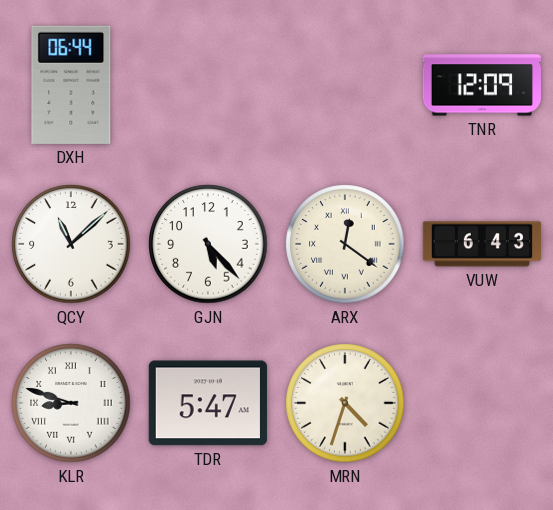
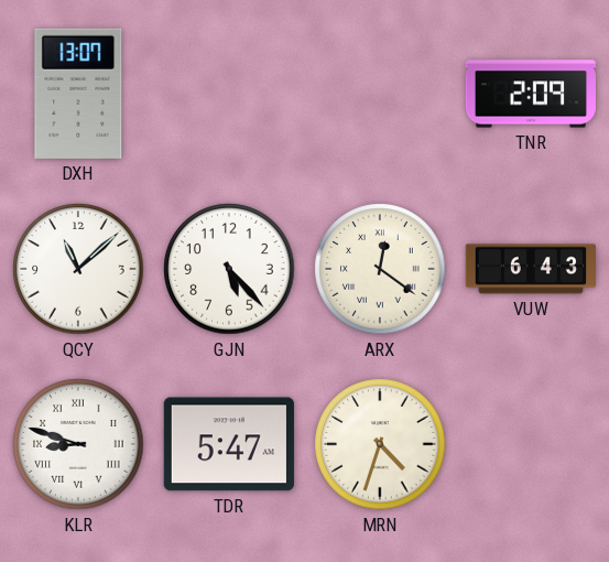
DXH: 06:44 -> 13:07 (78, 94)
TNR: 12:09 -> 2:09 (531, 94)
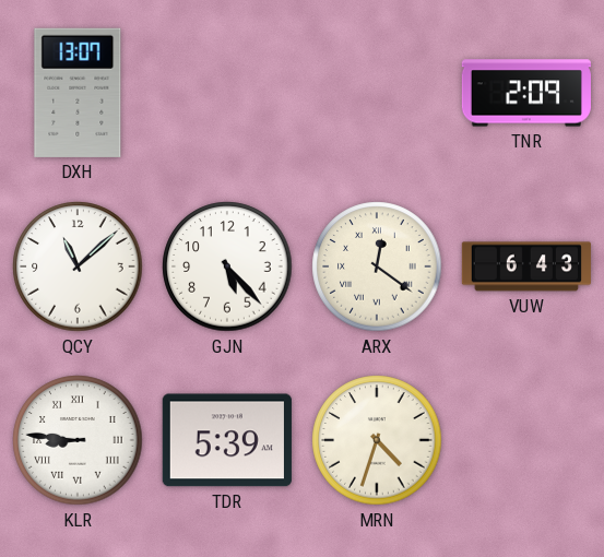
KLR: 8:48 -> 8:46 (78, 440)
TDR: 5:47 -> 5:39 (227, 440)
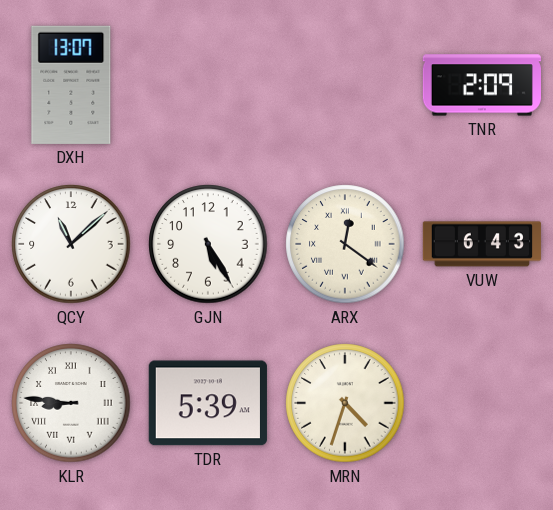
GJN: 5:23 -> 5:25 (208, 244)
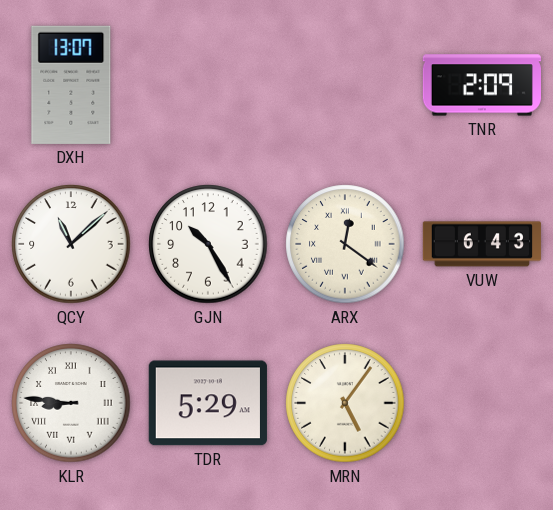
GJN: 5:25 -> 10:25 (208, 244)
TDR: 5:39 -> 5:29 (208, 403)
MRN: 4:33 -> 5:06 (345, 403)
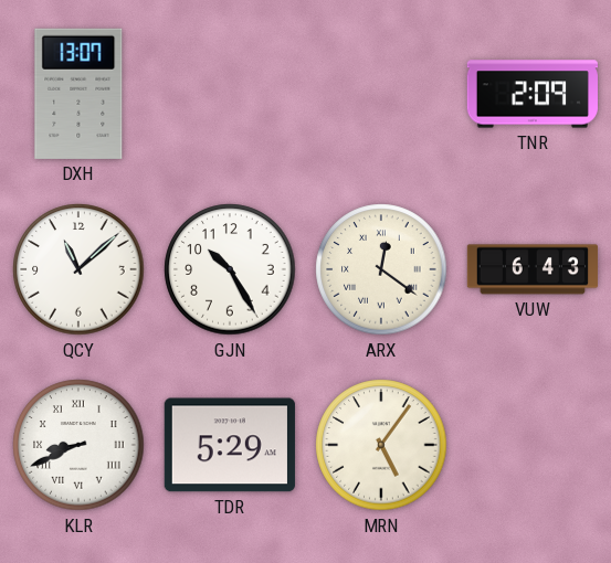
KLR: 8:46 -> 8:41 (78, 445)
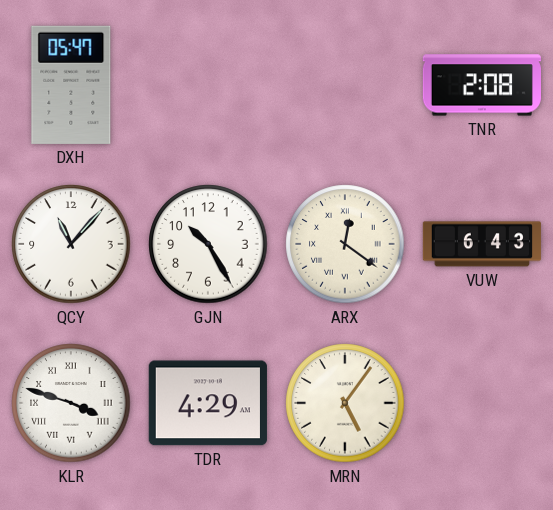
DXH: 13:07 -> 05:47 (71, 85)
TNR: 2:09 -> 2:08 (482, 85)
QCY: 11:08 -> 11:07 (71, 244)
KLR: 8:41 -> 3:48 (71, 403)
TDR: 5:29 -> 4:29 (208, 403)
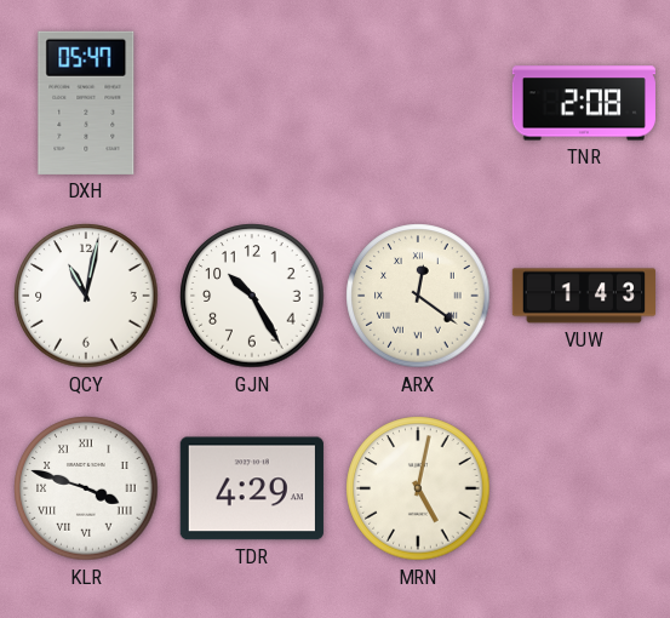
QCY: 11:07 -> 11:02 (86, 296)
VUW: 6:43 -> 1:43 (584, 296)
MRN: 5:06 -> 5:02 (418, 488)
